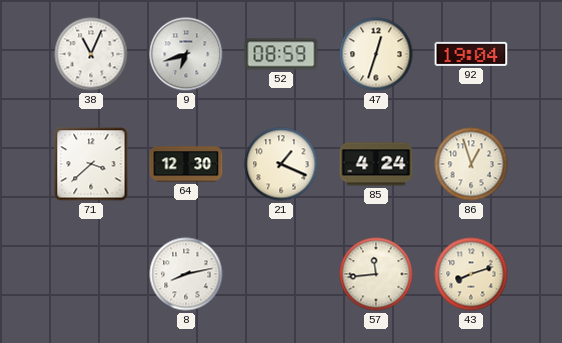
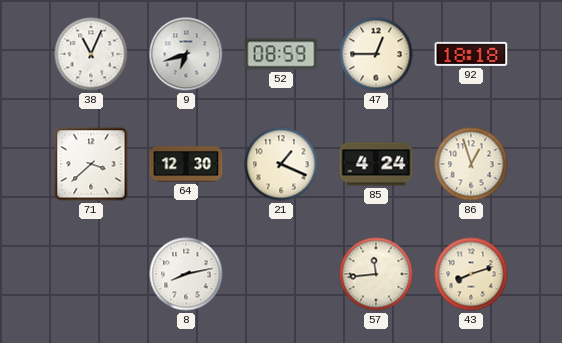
47: 12:33 -> 12:45 (376, 54)
92: 19:04 -> 18:18 (471, 54)
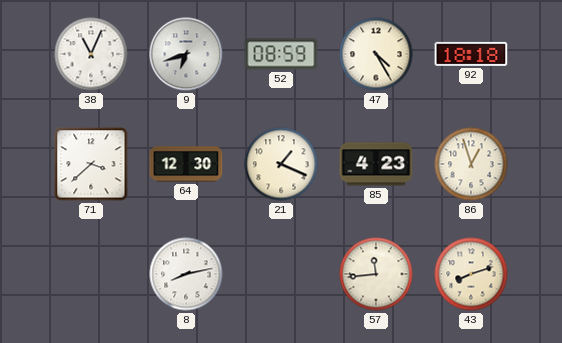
47: 12:45 -> 4:25 (376, 54)
85: 4:24 -> 4:23 (376, 164)
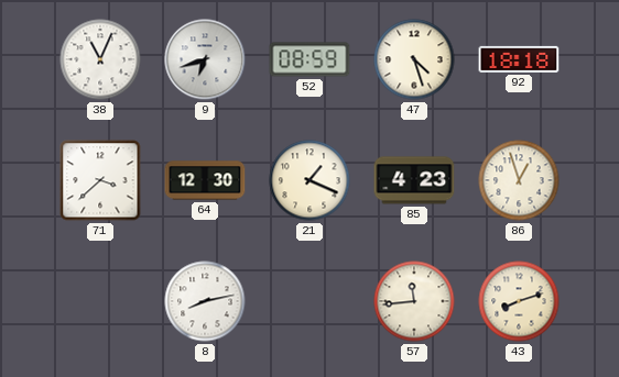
47: 4:25 -> 4:27 (414, 59)
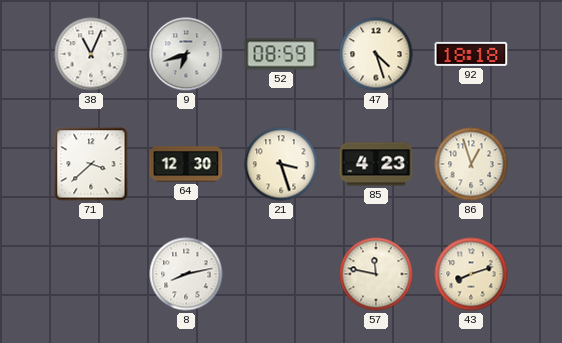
21: 1:19 -> 3:27 (281, 164)
57: 11:44 -> 11:47 (376, 274)
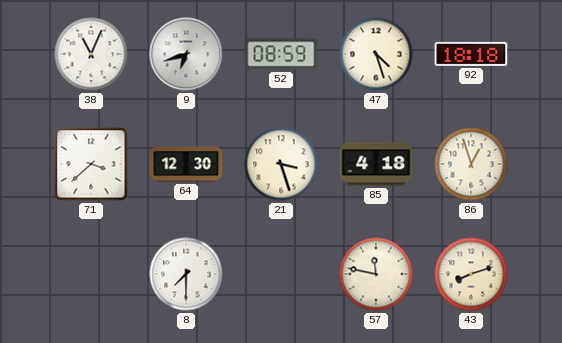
85: 4:23 -> 4:18 (376, 164)
8: 8:13 -> 7:30 (186, 274)
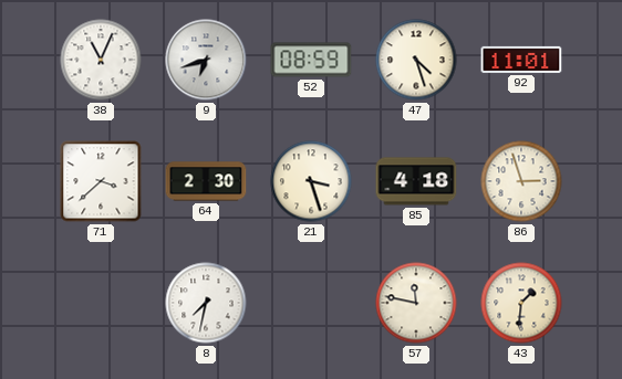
92: 18:18 -> 11:01 (521, 60)
64: 12:30 -> 2:30 (206, 181)
86: 12:57 -> 2:57 (521, 181)
8: 7:30 -> 7:32 (206, 303)
43: 8:12 -> 1:31 (521, 303)
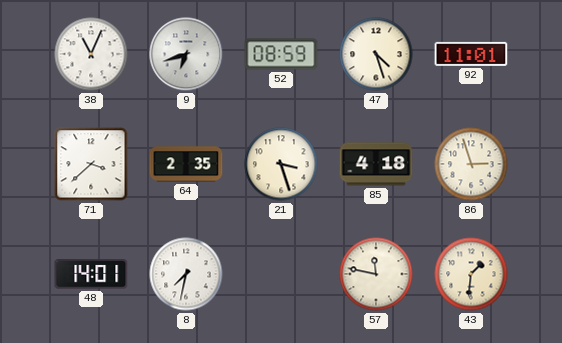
64: 2:30 -> 2:35 (186, 164)
48: none -> 14:01 (91, 274)
